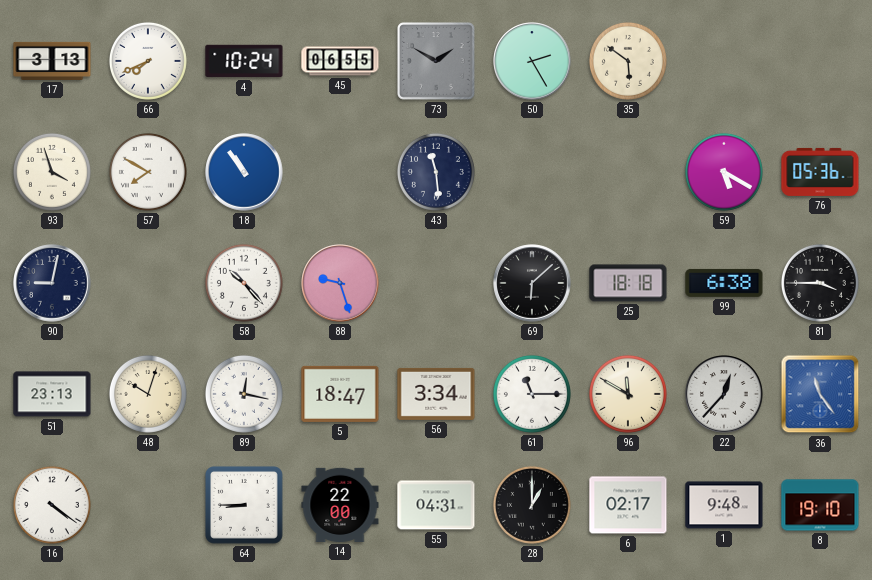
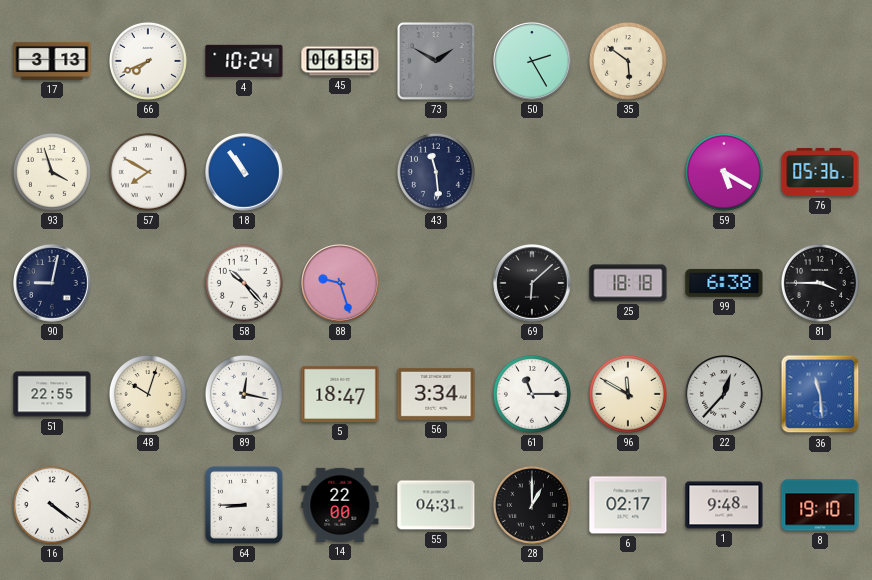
51: 23:13 -> 22:55 (52, 394)
36: 11:24 -> 11:29 (820, 394)
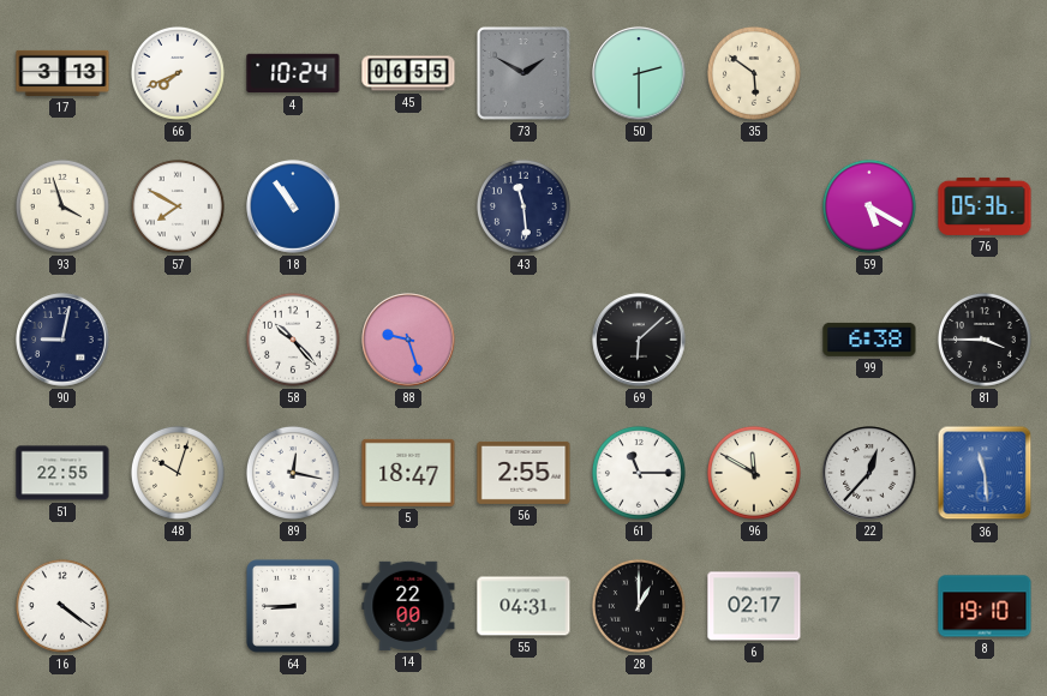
50: 2:25 -> 2:30 (639, 73)
25: 18:18 -> none (628, 283)
56: 3:34 -> 2:55 (523, 473)
1: 9:48 -> none (724, 505)
